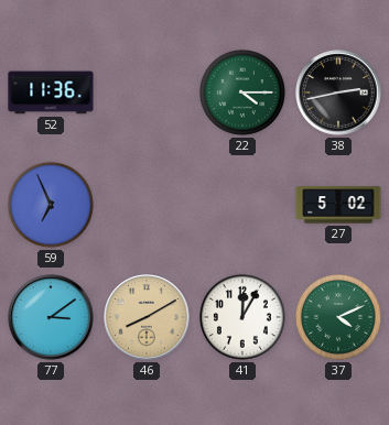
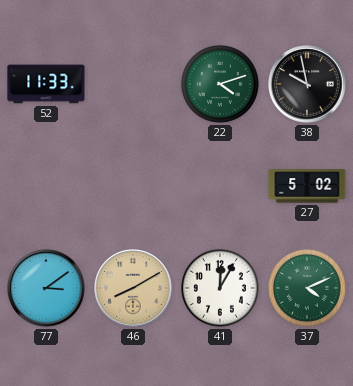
52: 11:36 -> 11:33 (46, 84)
22: 4:15 -> 4:12 (220, 84)
38: 2:43 -> 9:58 (307, 84)
59: 6:56 -> none (51, 205)
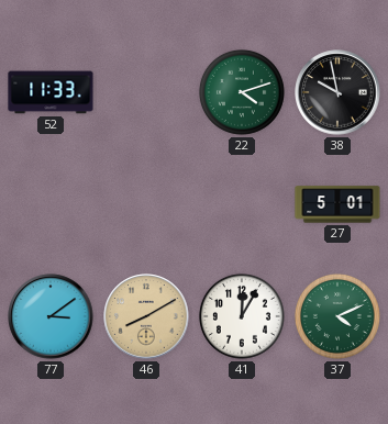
27: 5:02 -> 5:01 (337, 204)
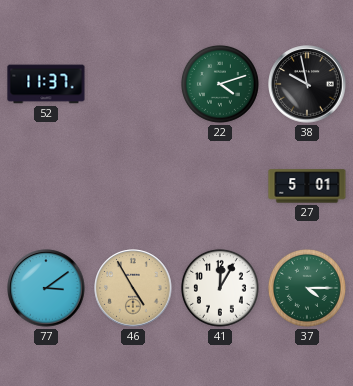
52: 11:33 -> 11:37 (46, 84)
46: 8:10 -> 4:55 (133, 288)
37: 4:11 -> 4:15 (307, 288)
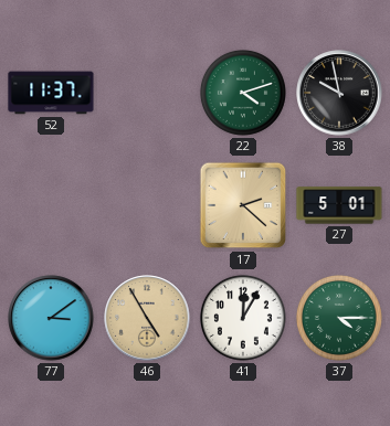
17: none -> 2:22 (243, 205)
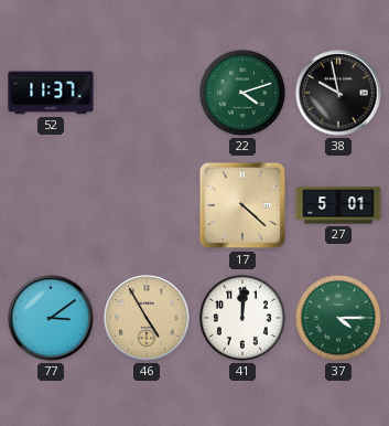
17: 2:22 -> 4:22 (242, 205)
41: 12:05 -> 12:01 (242, 318)
